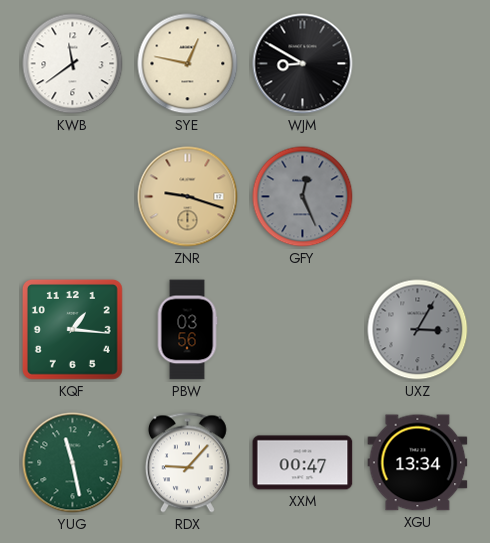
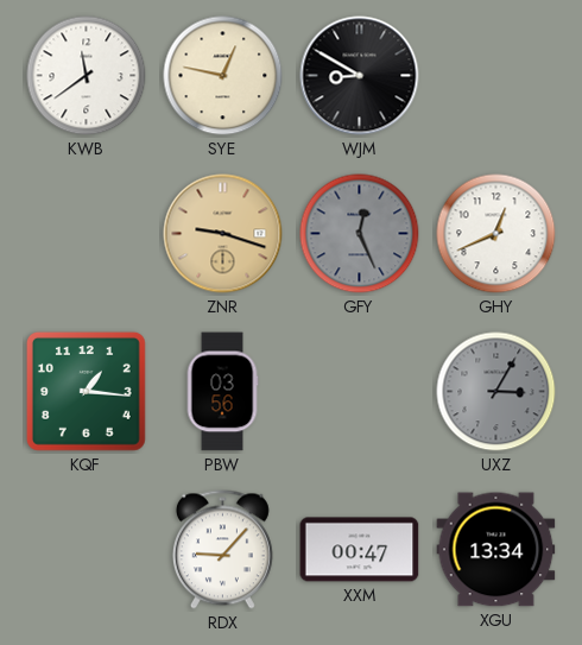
GHY: none -> 12:41 (496, 234)
YUG: 11:28 -> none (73, 463)
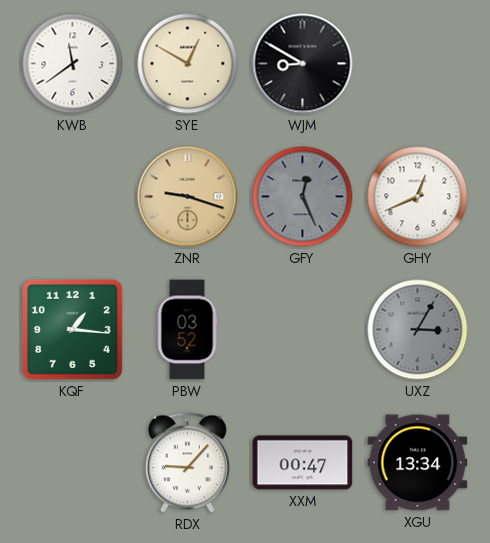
SYE: 12:47 -> 12:50 (188, 64)
PBW: 03:56 -> 03:52 (187, 330)
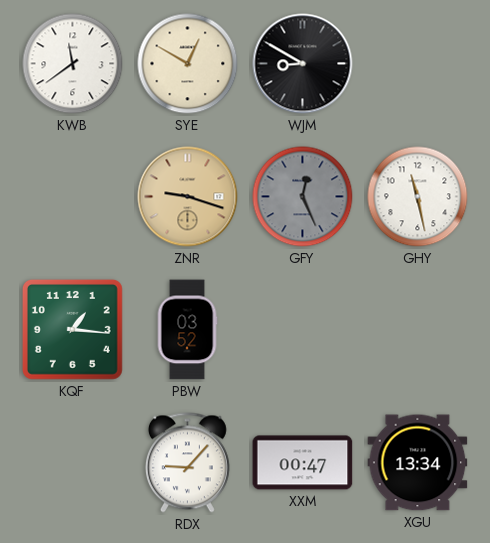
GHY: 12:41 -> 11:28 (418, 197)
UXZ: 3:05 -> none (418, 330)
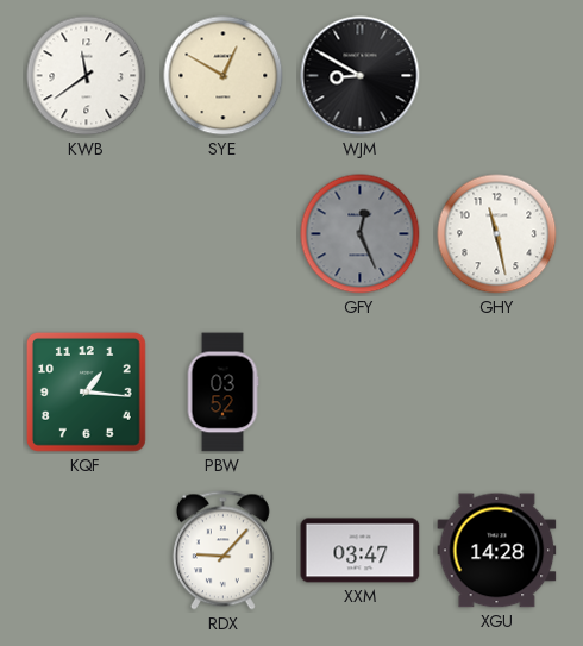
ZNR: 9:18 -> none (188, 197)
XXM: 00:47 -> 03:47 (361, 551)
XGU: 13:34 -> 14:28 (497, 551)
